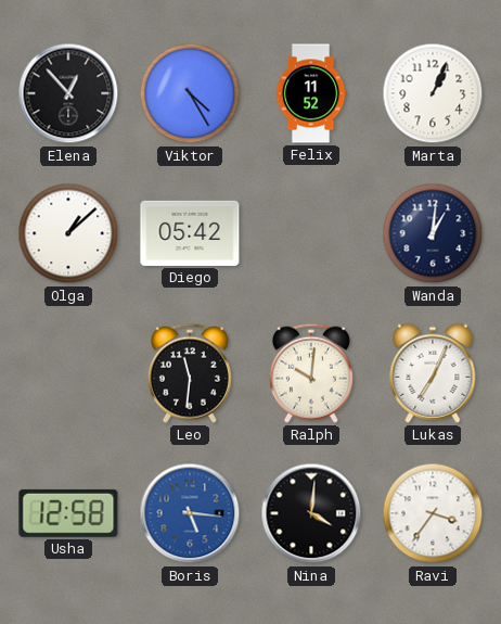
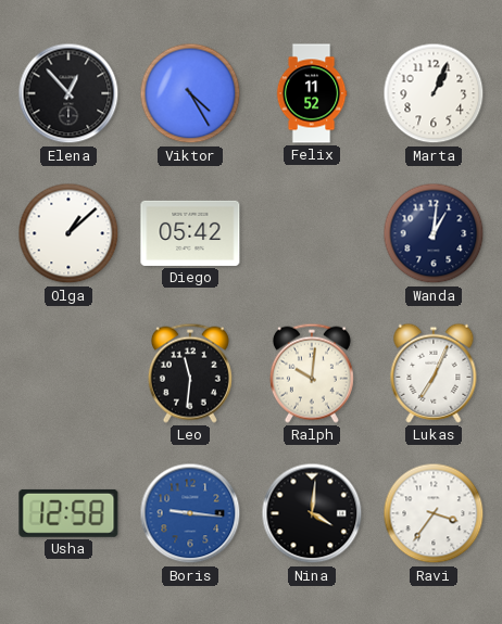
Boris: 5:16 -> 9:16 (190, 513)
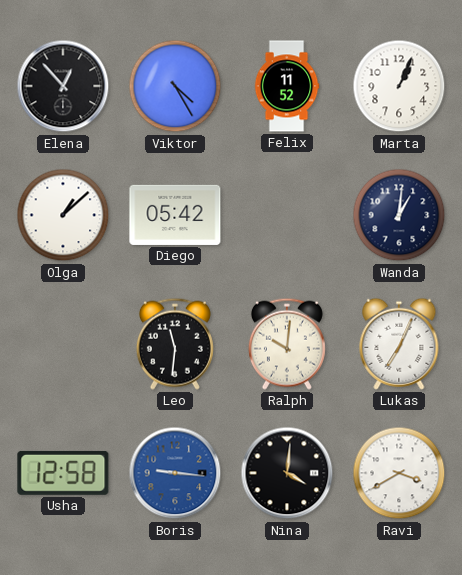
Ravi: 3:36 -> 3:40 (399, 473)
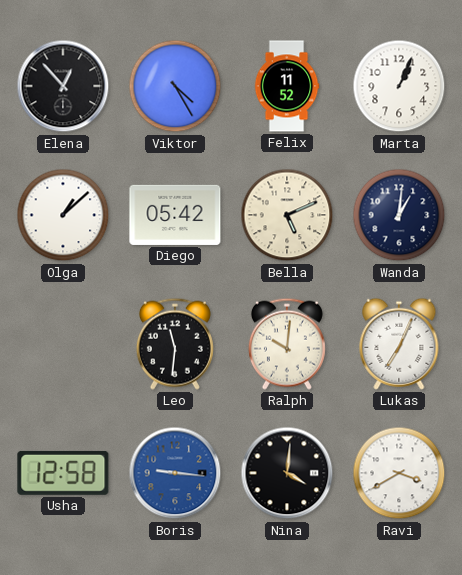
Bella: none -> 5:11 (287, 215)
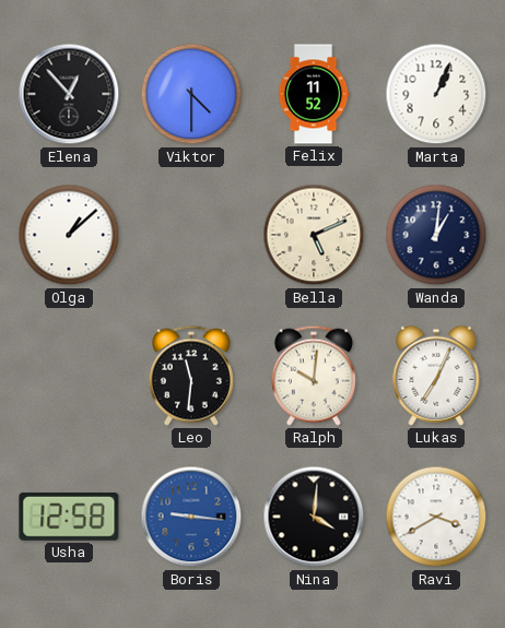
Viktor: 4:25 -> 4:30 (191, 94)
Diego: 05:42 -> none (175, 215)
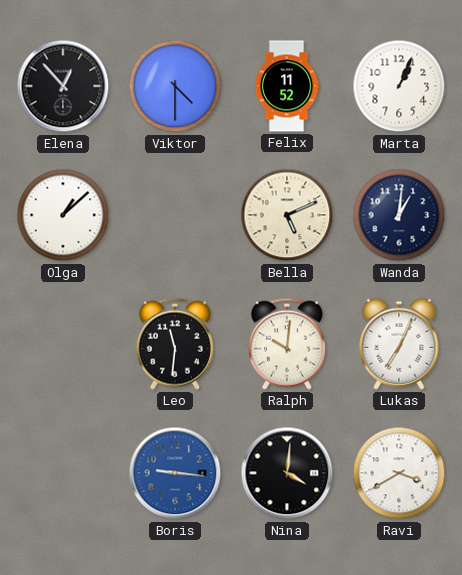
Usha: 12:58 -> none (69, 517)
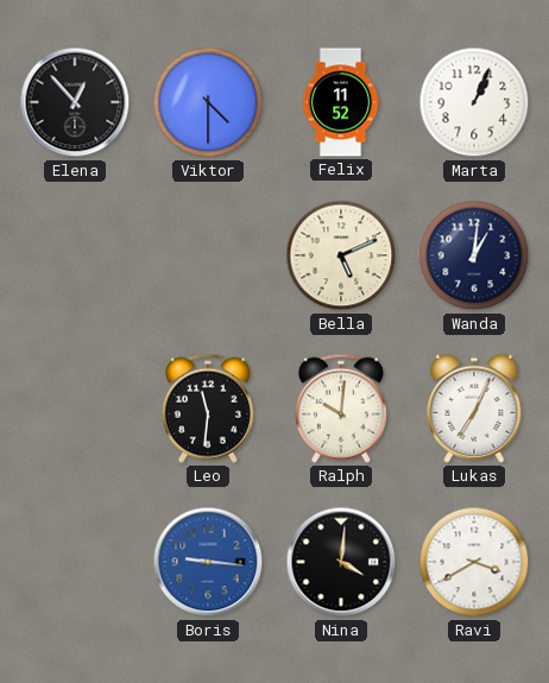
Olga: 1:08 -> none (63, 215)
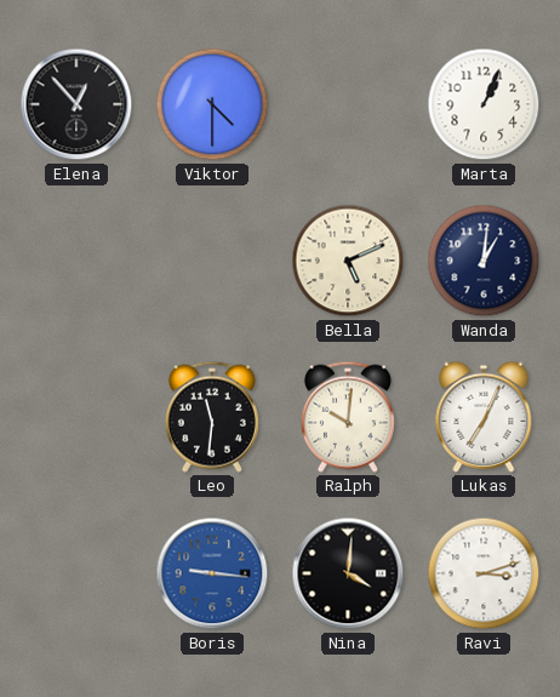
Felix: 11:52 -> none (341, 102)
Ravi: 3:40 -> 3:12 (484, 573)
